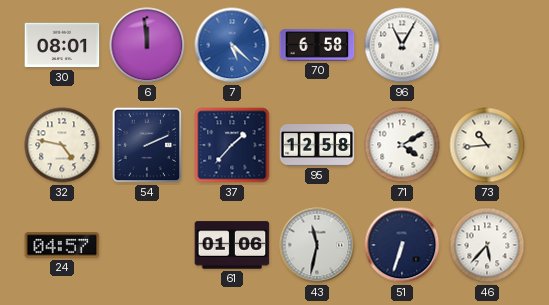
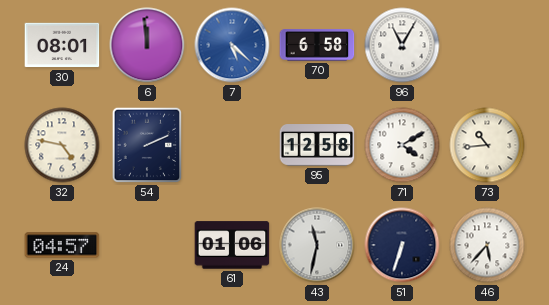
37: 1:37 -> none (232, 145)
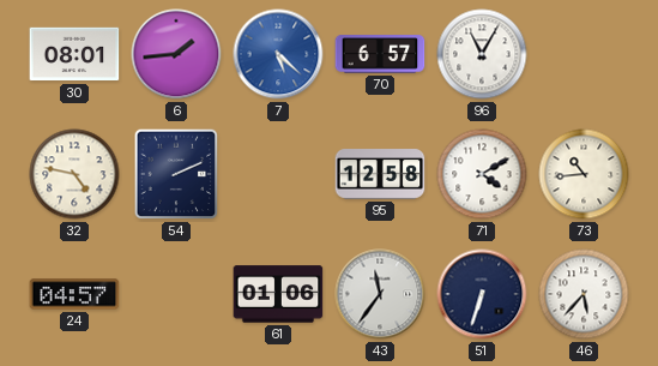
6: 11:59 -> 1:44 (176, 54)
70: 6:58 -> 6:57 (380, 54)
43: 11:32 -> 11:36 (380, 294)
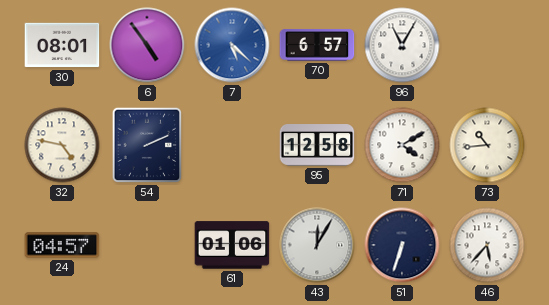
6: 1:44 -> 4:54 (147, 45)
43: 11:36 -> 12:05 (317, 245)
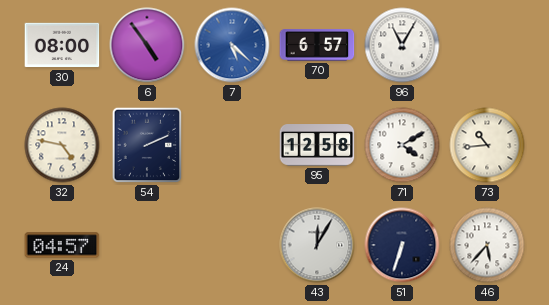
30: 08:01 -> 08:00 (62, 45)
61: 01:06 -> none (232, 245)
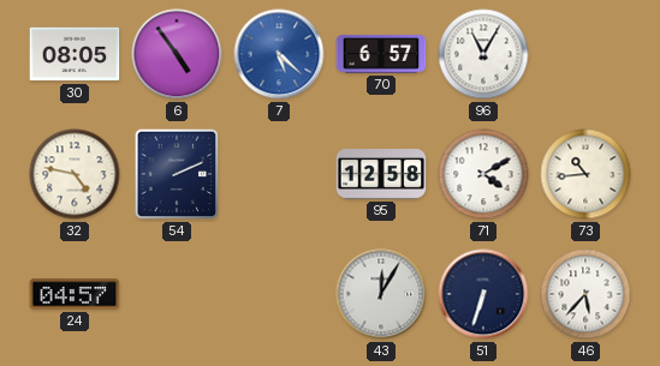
30: 08:00 -> 08:05 (75, 54)
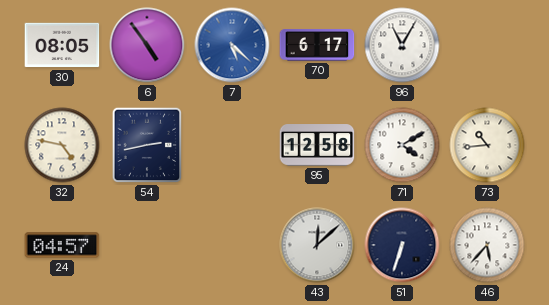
70: 6:57 -> 6:17 (317, 45)
54: 2:11 -> 2:43 (147, 145)
43: 12:05 -> 12:08 (317, 245)
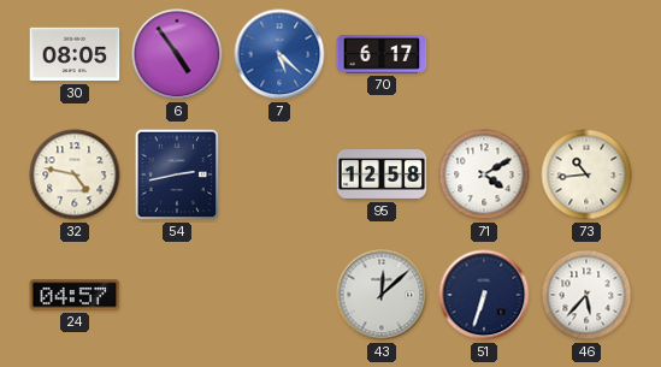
96: 11:05 -> none (402, 45)
